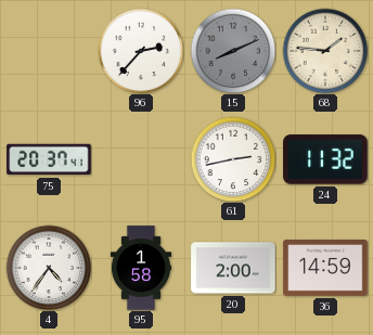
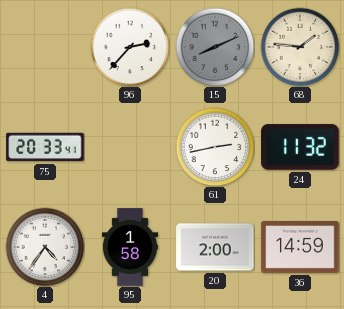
75: 20:37 -> 20:33 (45, 147)
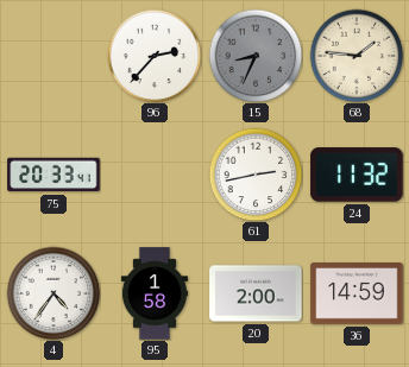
15: 8:11 -> 8:34 (256, 56)
